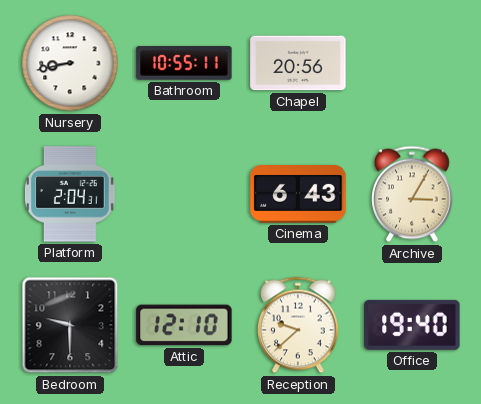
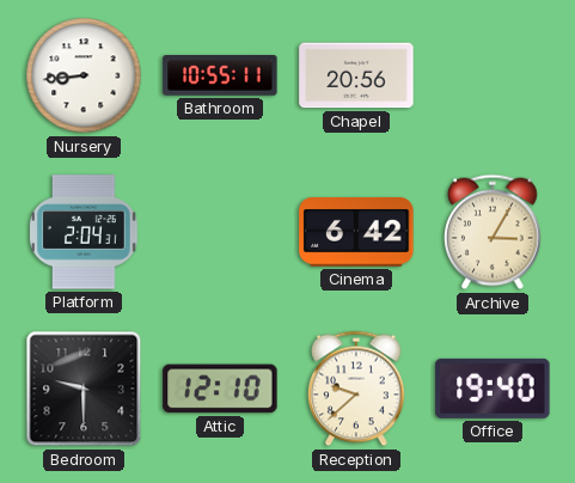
Nursery: 8:43 -> 8:44 (84, 75)
Cinema: 6:43 -> 6:42 (356, 233)
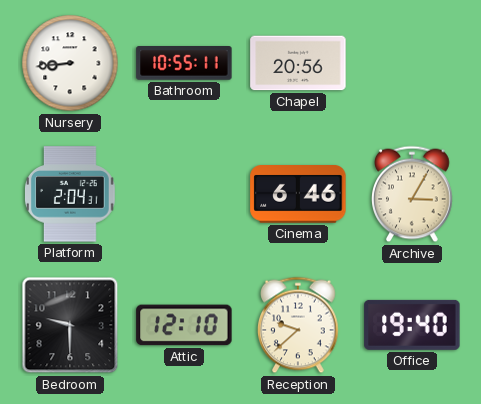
Cinema: 6:42 -> 6:46 (298, 195)
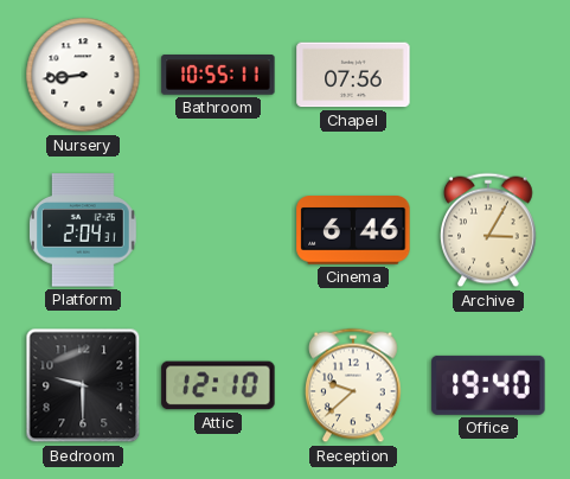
Chapel: 20:56 -> 07:56 (353, 75)
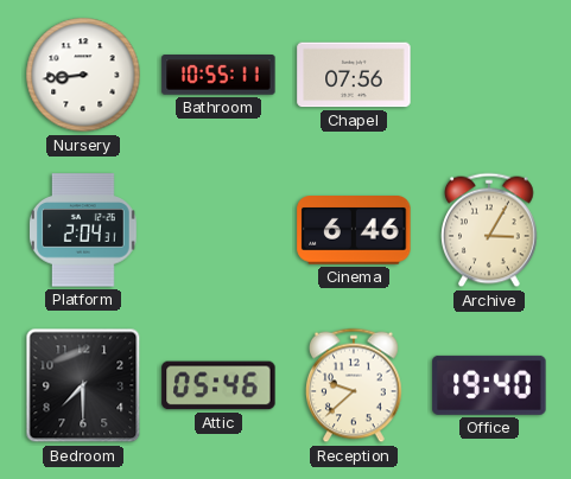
Bedroom: 9:30 -> 7:30 (83, 385)
Attic: 12:10 -> 05:46 (218, 385)
